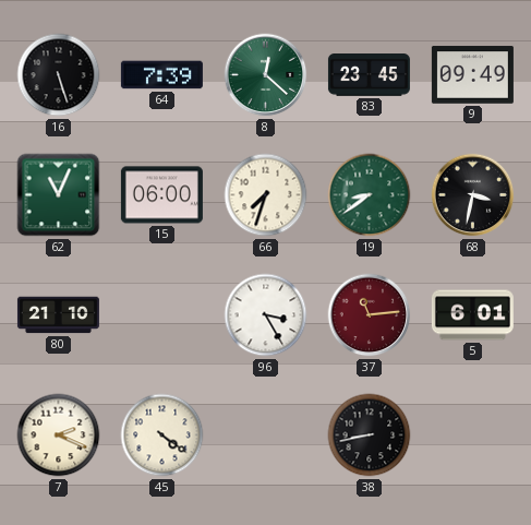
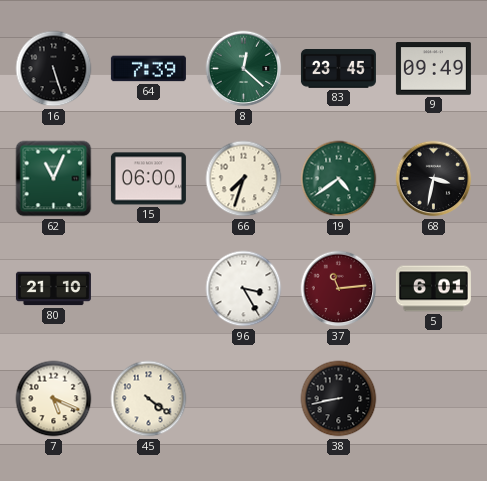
19: 8:39 -> 4:39 (339, 179)
7: 2:19 -> 5:19 (54, 399)
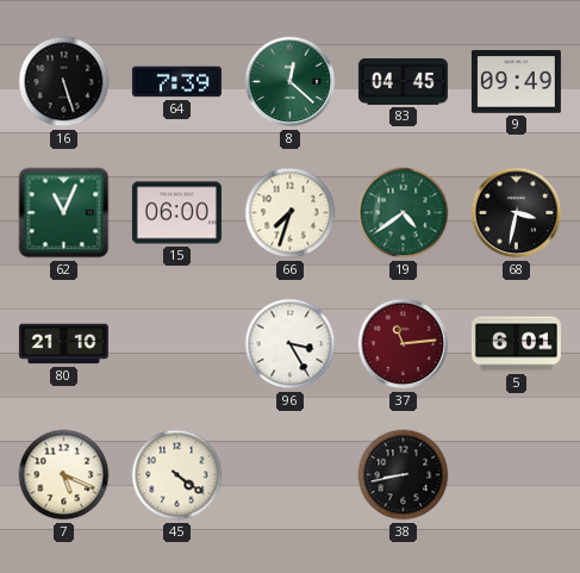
83: 23:45 -> 04:45 (403, 82)
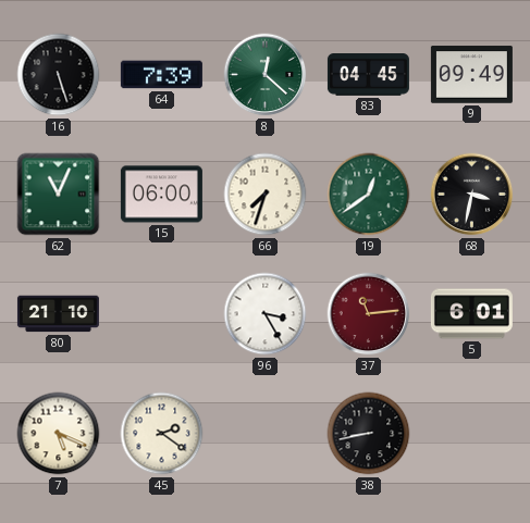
19: 4:39 -> 12:39 (369, 195)
45: 4:21 -> 2:21 (162, 434)
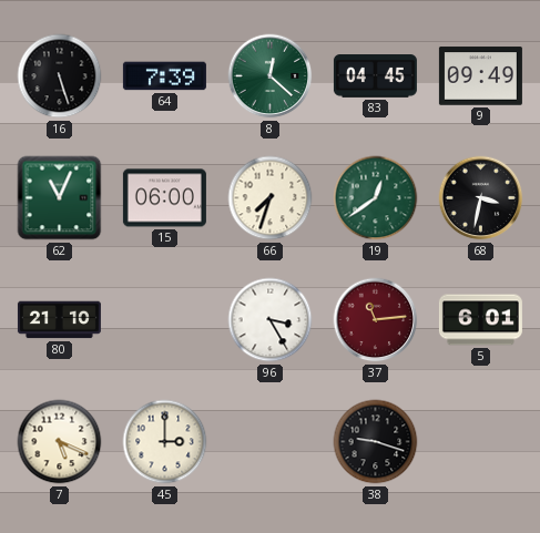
45: 2:21 -> 3:00 (165, 442)
38: 8:43 -> 9:18 (376, 442)
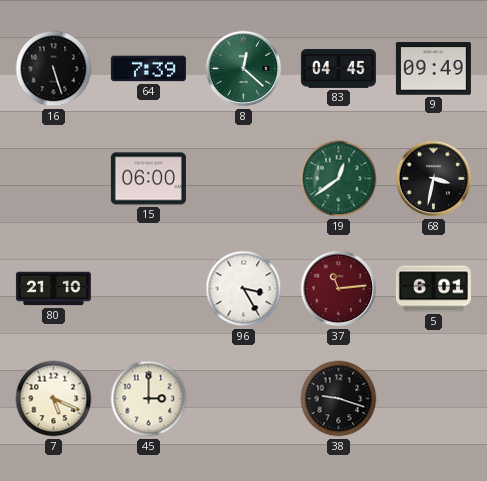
62: 11:04 -> none (60, 198)
66: 7:33 -> none (271, 198)
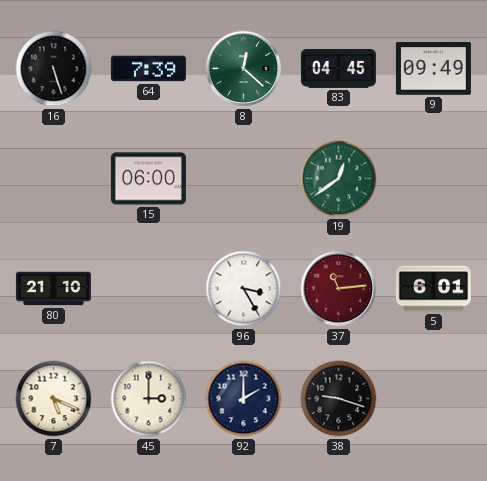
68: 3:32 -> none (434, 179)
92: none -> 2:00 (244, 399)
